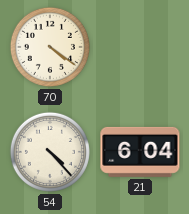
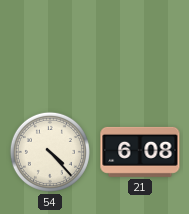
70: 4:21 -> none (50, 47)
21: 6:04 -> 6:08 (140, 152)
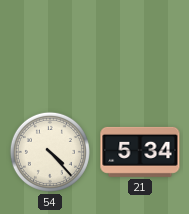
21: 6:08 -> 5:34 (140, 152)
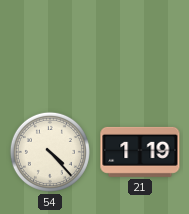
21: 5:34 -> 1:19 (140, 152)
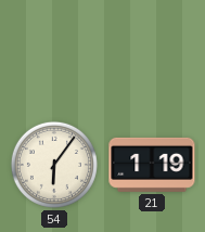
54: 4:23 -> 6:06 (54, 165)
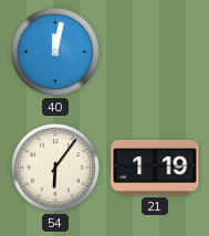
40: none -> 12:02 (55, 52)
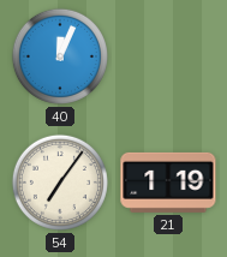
40: 12:02 -> 12:04 (60, 56)
54: 6:06 -> 7:06 (60, 183)
